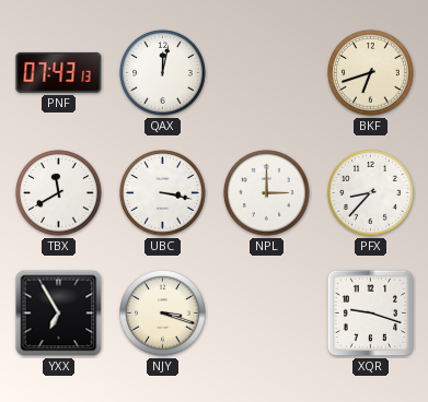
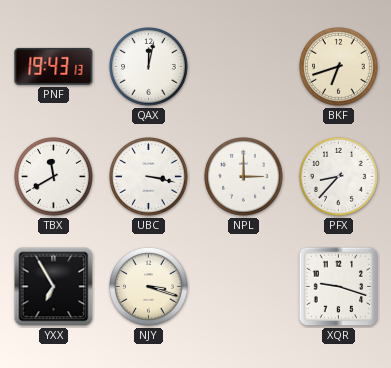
PNF: 07:43 -> 19:43 (54, 66)
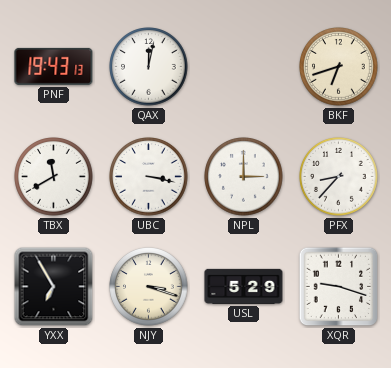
USL: none -> 5:29 (244, 286)
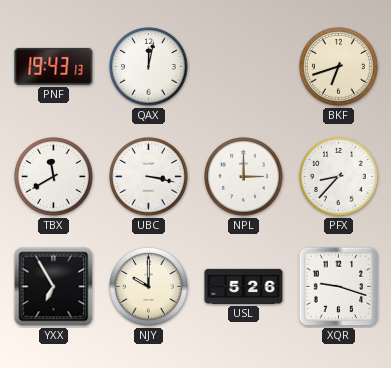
NJY: 3:18 -> 10:00 (149, 287)
USL: 5:29 -> 5:26 (244, 286)
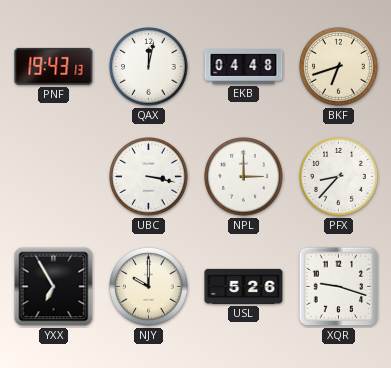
EKB: none -> 04:48 (244, 67)
TBX: 11:40 -> none (54, 177)
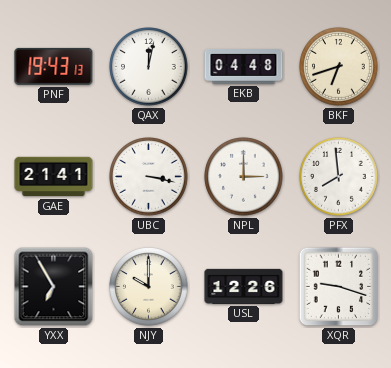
GAE: none -> 21:41 (54, 177)
PFX: 8:37 -> 7:59 (339, 177)
USL: 5:26 -> 12:26 (244, 286)
